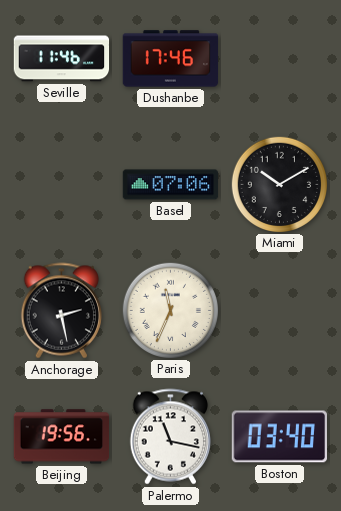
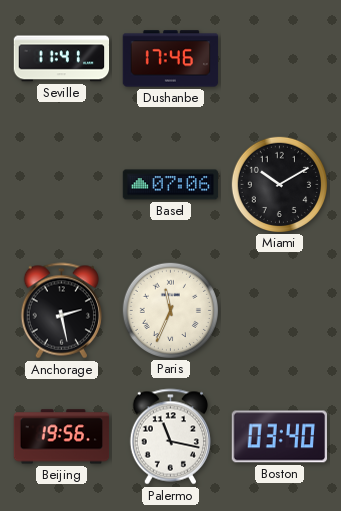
Seville: 11:46 -> 11:41 (62, 59)
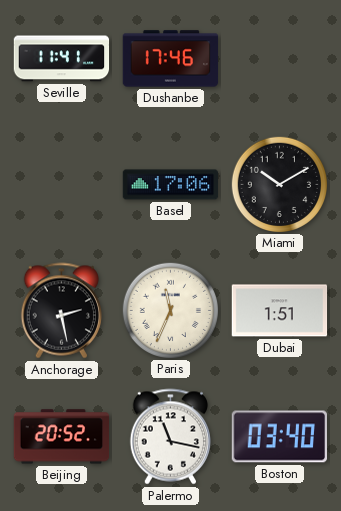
Basel: 07:06 -> 17:06 (171, 185)
Dubai: none -> 1:51 (280, 311)
Beijing: 19:56 -> 20:52 (62, 437)
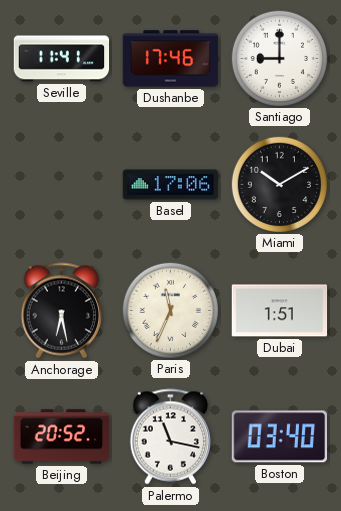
Santiago: none -> 9:00 (279, 58)
Anchorage: 2:28 -> 6:28 (61, 311)
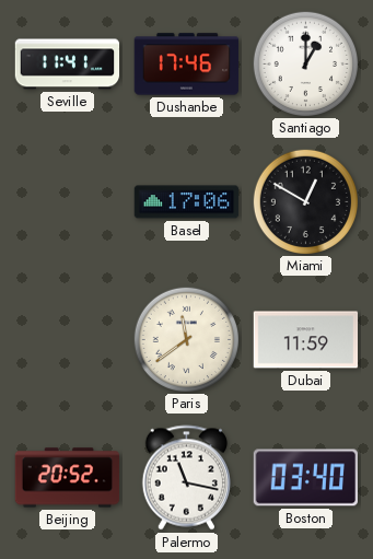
Santiago: 9:00 -> 1:00 (305, 63)
Miami: 10:10 -> 12:50 (305, 201)
Anchorage: 6:28 -> none (61, 311)
Paris: 11:34 -> 11:39 (186, 339)
Dubai: 1:51 -> 11:59 (306, 340)
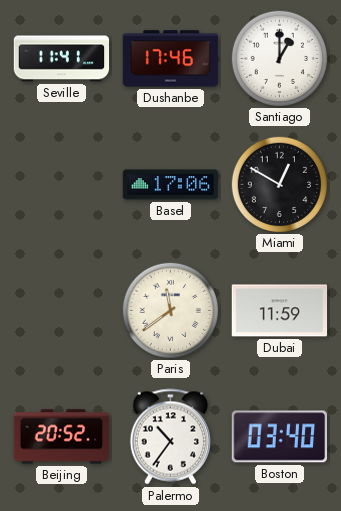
Palermo: 11:17 -> 10:36 (170, 437)
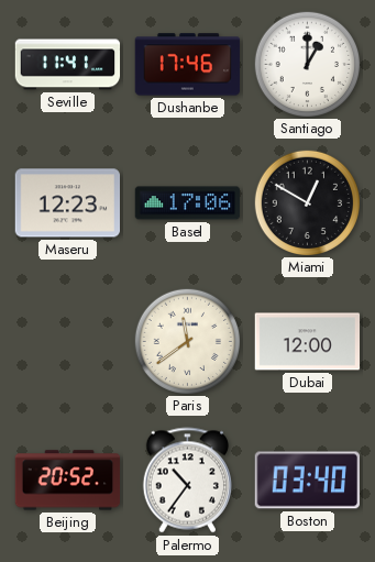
Maseru: none -> 12:23 (67, 203)
Dubai: 11:59 -> 12:00 (308, 342)
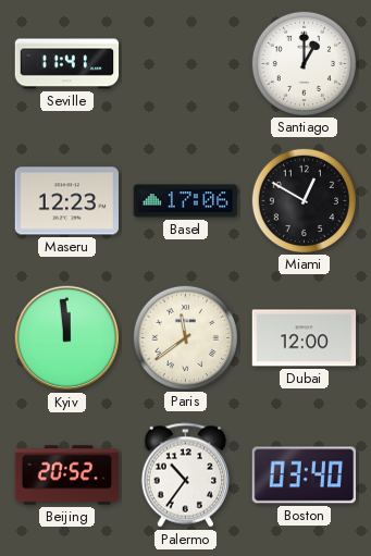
Dushanbe: 17:46 -> none (188, 65)
Kyiv: none -> 11:59 (67, 338)
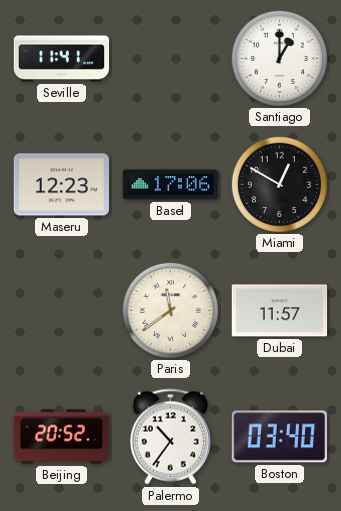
Kyiv: 11:59 -> none (67, 338)
Dubai: 12:00 -> 11:57 (280, 311)
